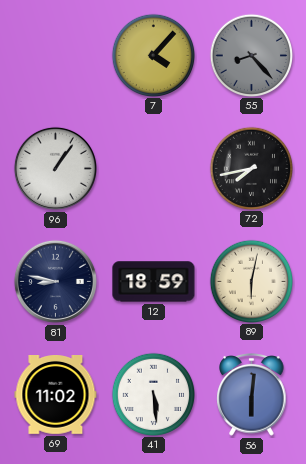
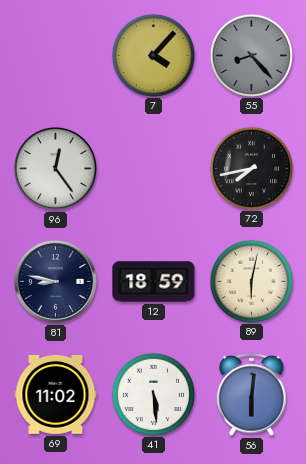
96: 1:06 -> 12:24 (55, 168)
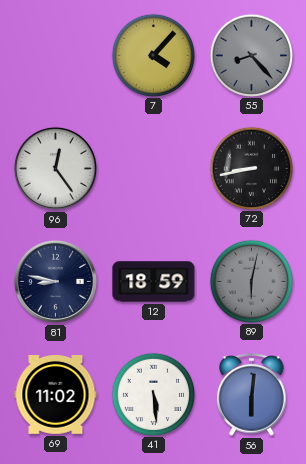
72: 7:43 -> 8:43 (251, 168)
89 dial: cream -> grey (251, 281)
